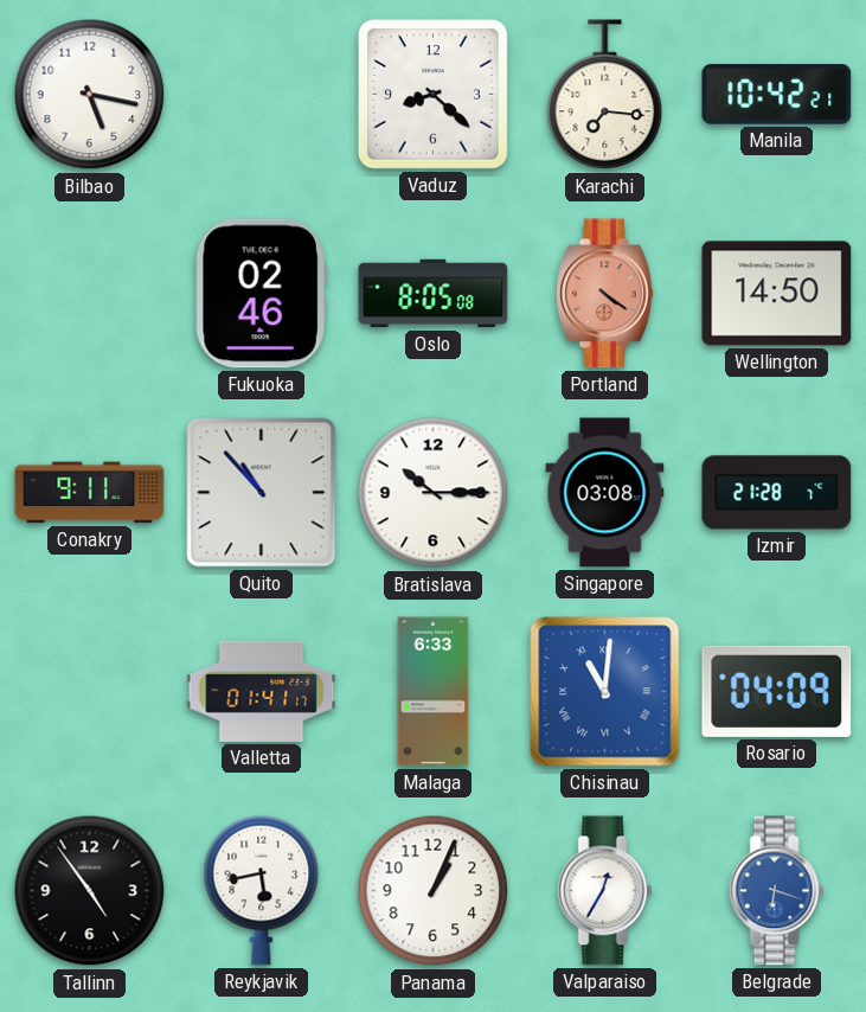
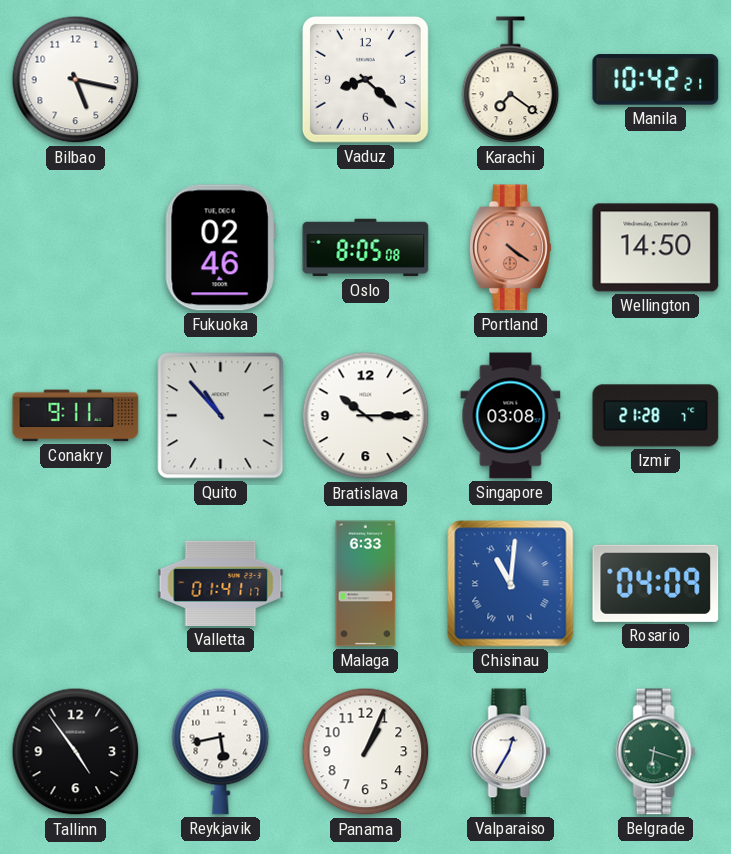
Karachi: 7:16 -> 7:21 (511, 80)
Belgrade dial: blue -> green (656, 752)
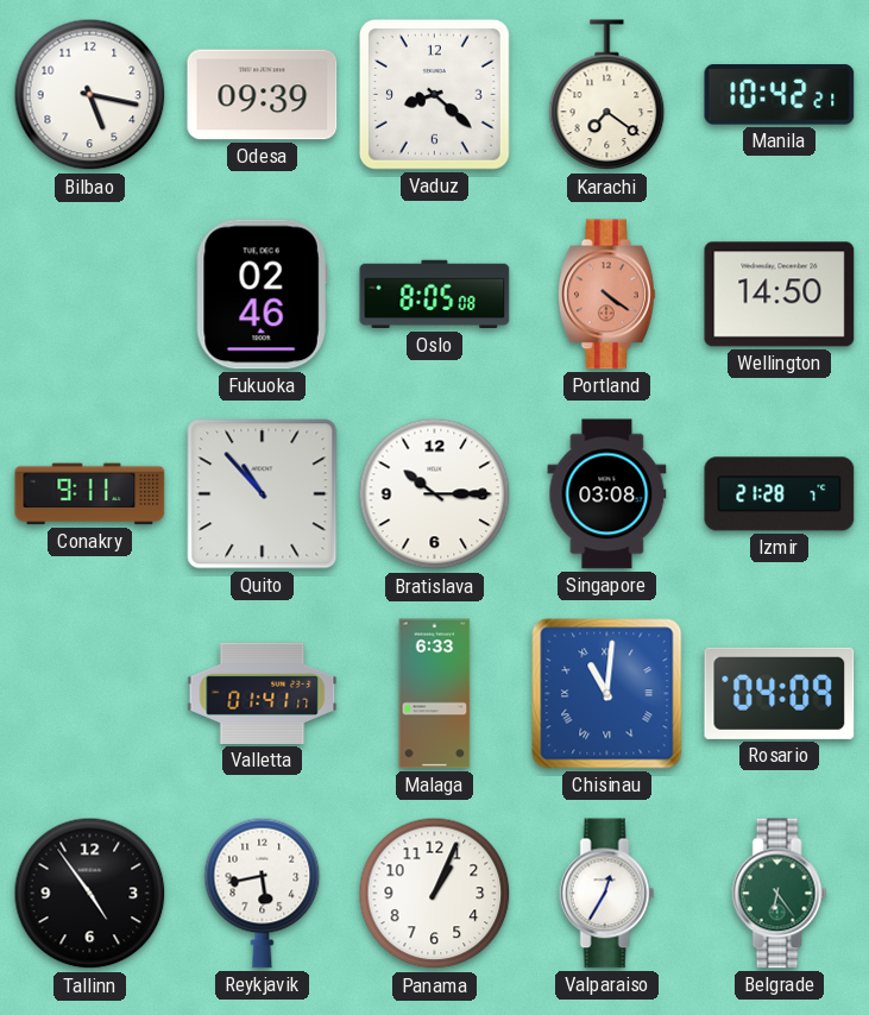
Odesa: none -> 09:39 (263, 95)
Belgrade: 6:18 -> 6:24 (780, 894)
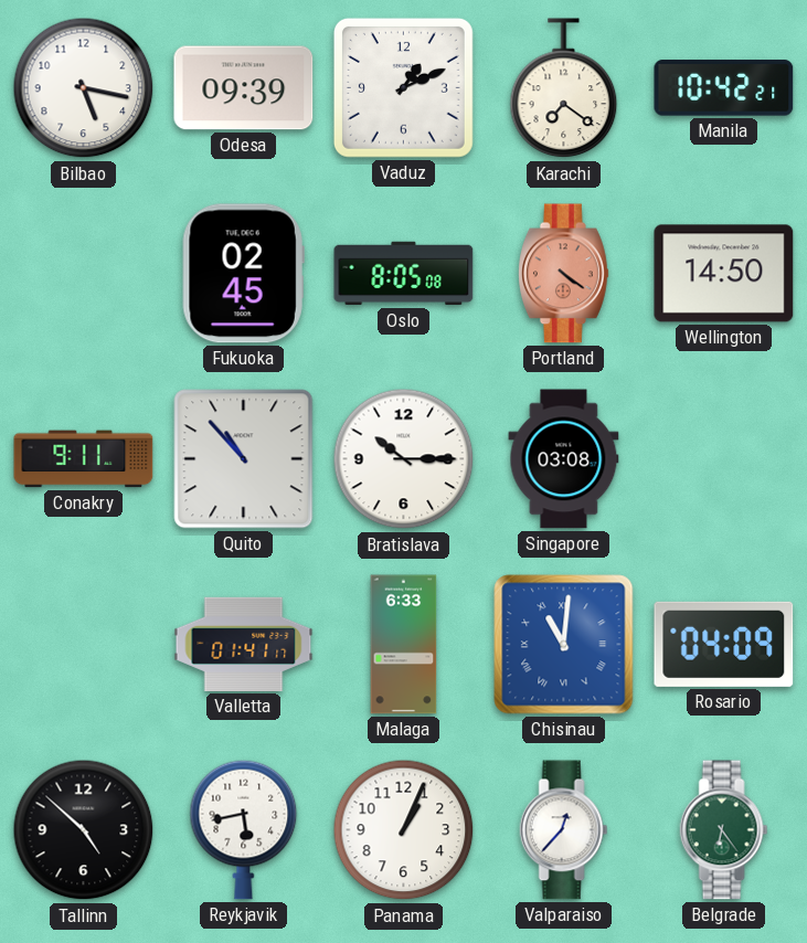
Vaduz: 8:22 -> 1:11 (403, 87)
Fukuoka: 02:46 -> 02:45 (243, 274)
Izmir: 21:28 -> none (780, 494)
Tallinn: 4:54 -> 4:52 (84, 830)
Valparaiso: 12:35 -> 12:37 (564, 830)
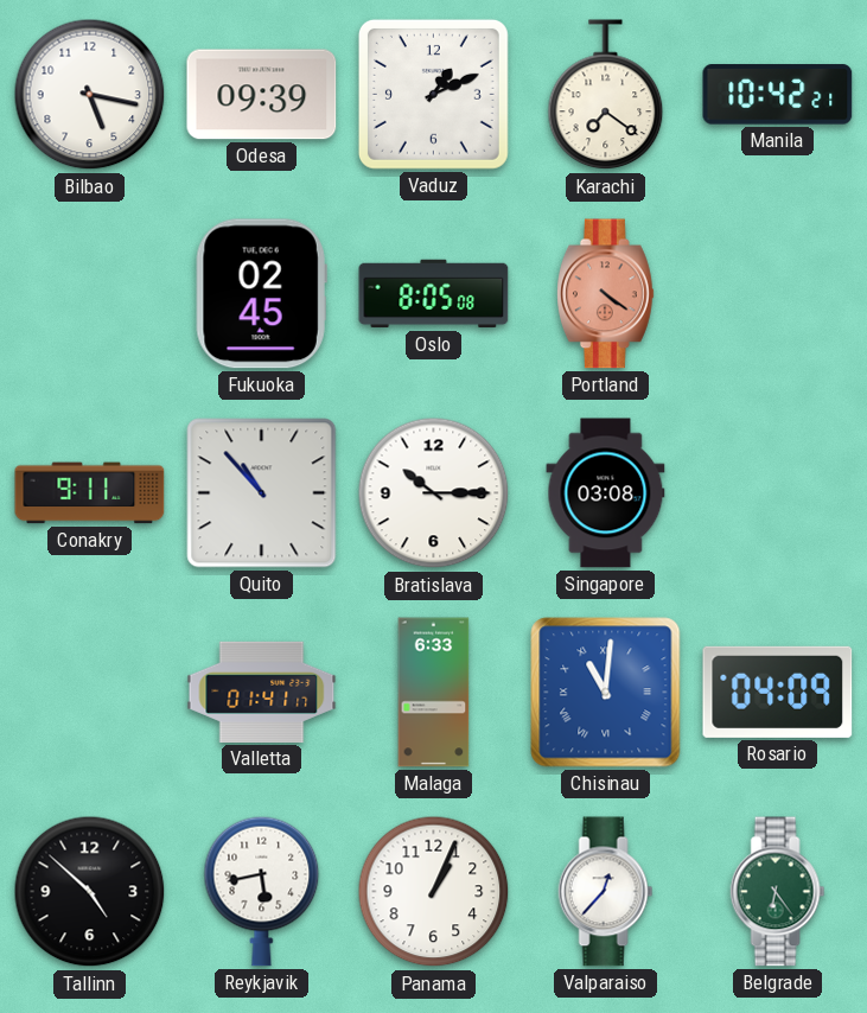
Wellington: 14:50 -> none (724, 274)
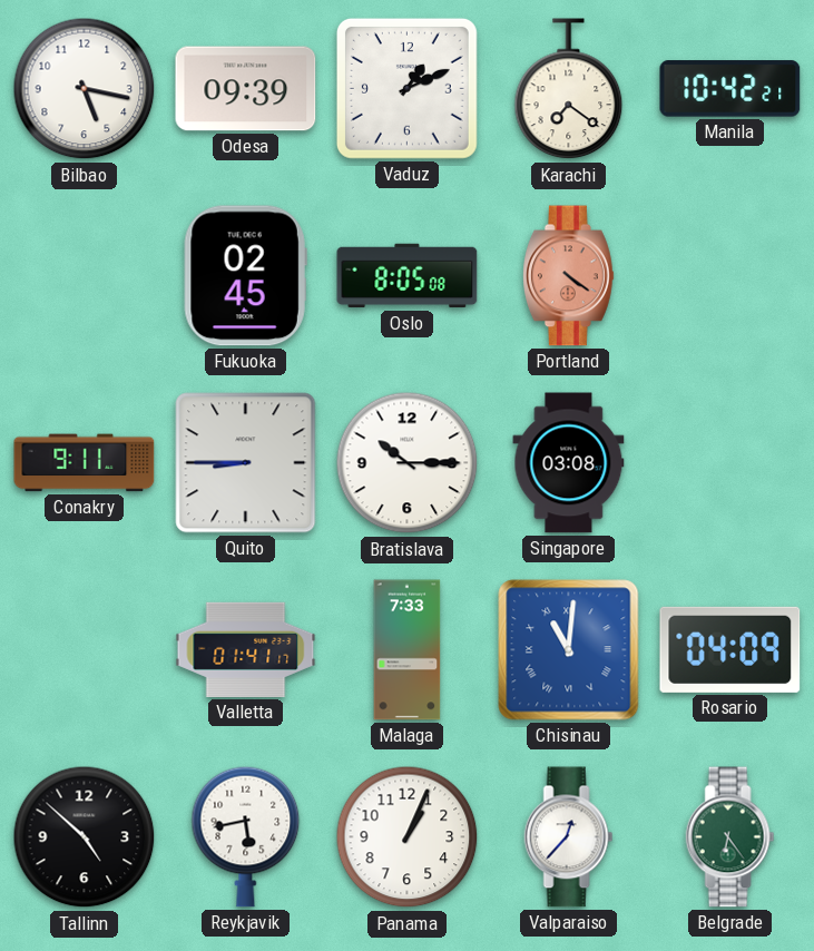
Quito: 10:53 -> 8:45 (246, 463)
Malaga: 6:33 -> 7:33 (408, 650)
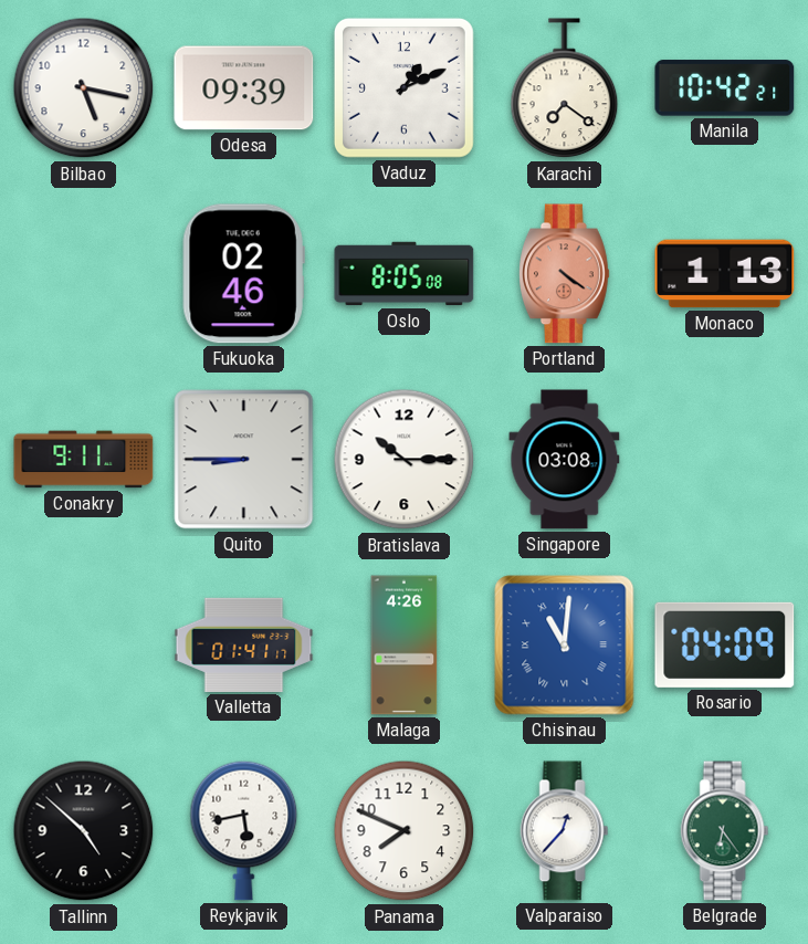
Fukuoka: 02:45 -> 02:46 (243, 274)
Monaco: none -> 1:13 (725, 274)
Malaga: 7:33 -> 4:26 (405, 646)
Panama: 1:04 -> 7:49 (405, 831)
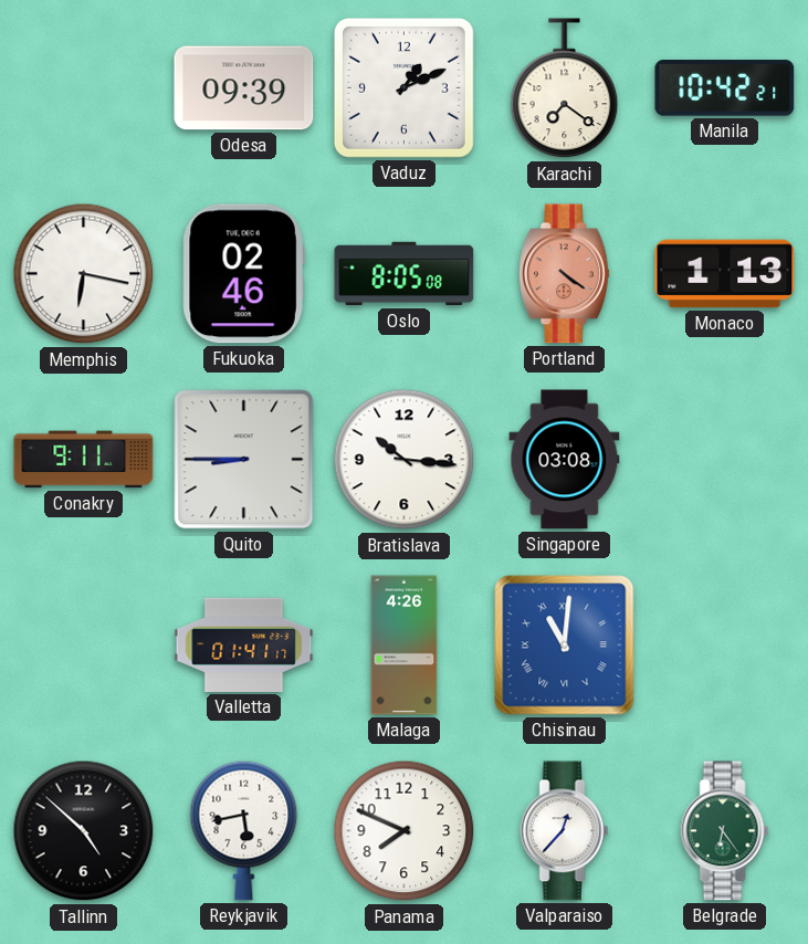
Bilbao: 5:17 -> none (84, 88)
Memphis: none -> 6:17 (84, 274)
Bratislava: 10:15 -> 10:16 (405, 460)
Rosario: 04:09 -> none (725, 644)
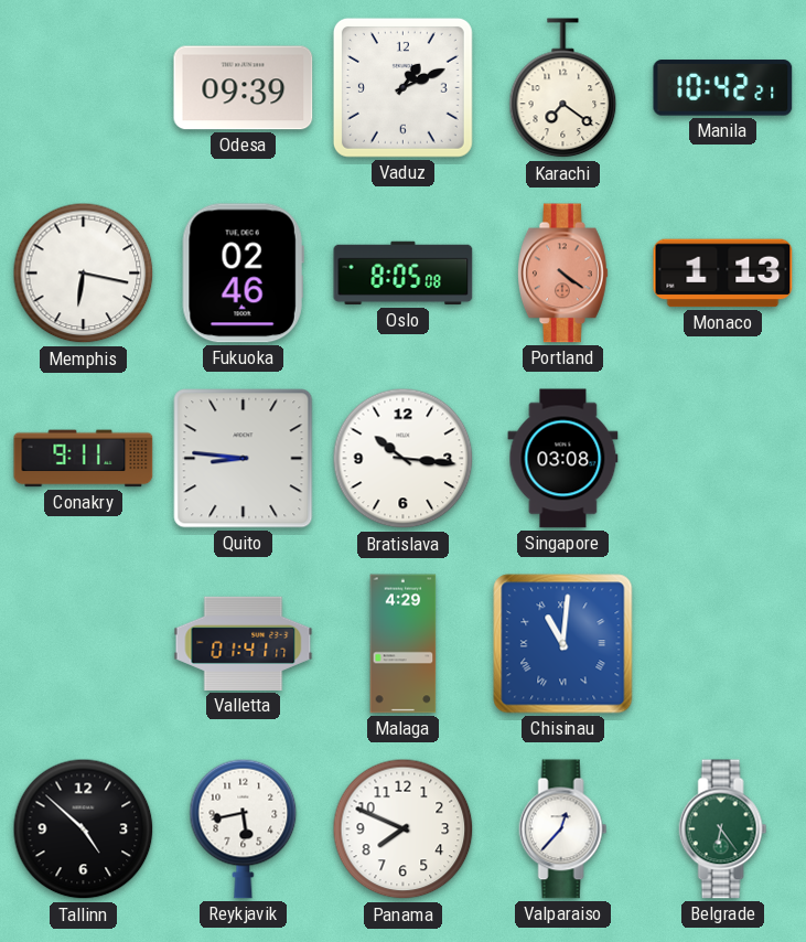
Quito: 8:45 -> 8:46 (244, 459)
Malaga: 4:26 -> 4:29 (404, 644)
